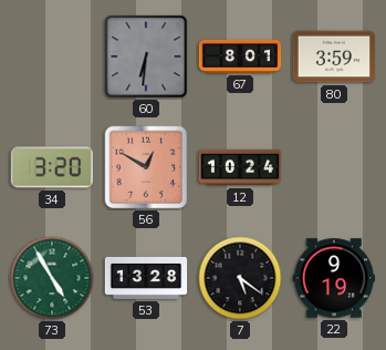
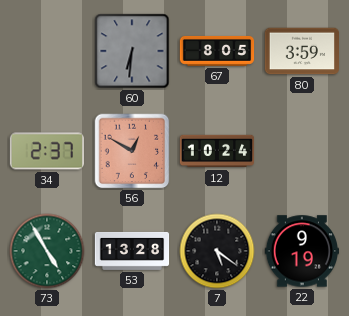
67: 8:01 -> 8:05 (217, 51)
34: 3:20 -> 2:37 (46, 151)
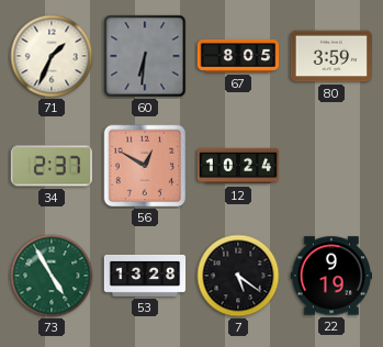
71: none -> 1:34 (52, 56)
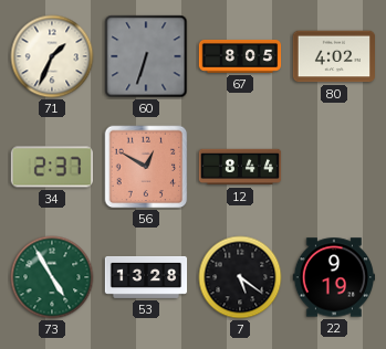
60: 6:31 -> 6:33 (146, 56)
80: 3:59 -> 4:02 (333, 56)
12: 10:24 -> 8:44 (240, 167)
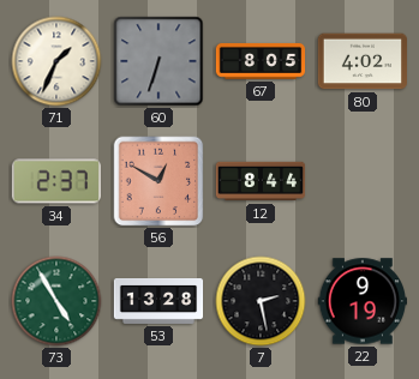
7: 5:21 -> 2:28 (261, 301)
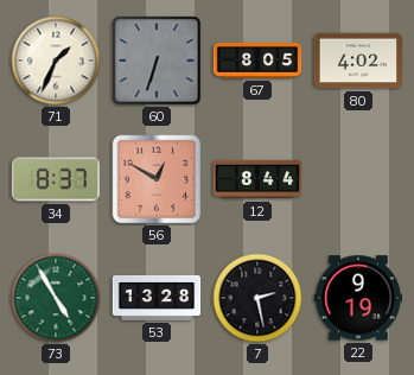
34: 2:37 -> 8:37 (55, 179)
